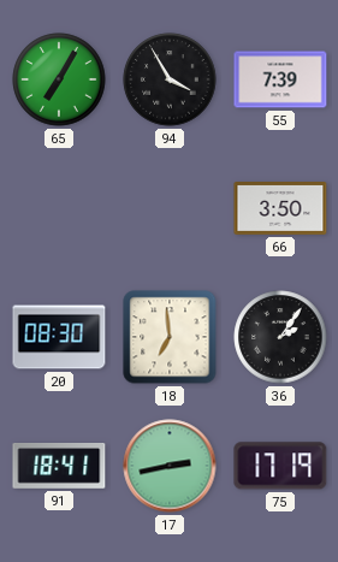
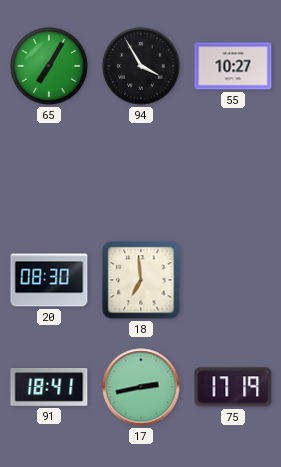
55: 7:39 -> 10:27 (233, 66)
66: 3:50 -> none (280, 209)
36: 2:06 -> none (280, 337)
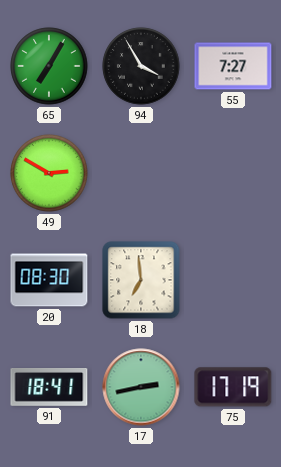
55: 10:27 -> 7:27 (233, 66)
49: none -> 2:50 (49, 173)
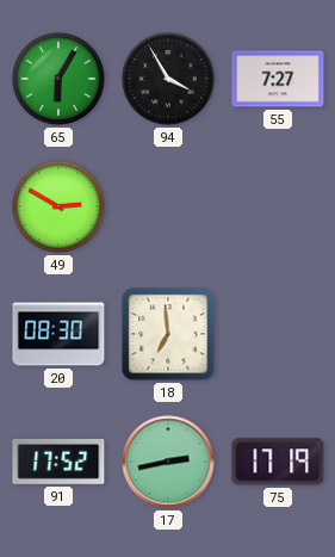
65: 7:05 -> 6:05 (58, 79)
91: 18:41 -> 17:52 (58, 463)
